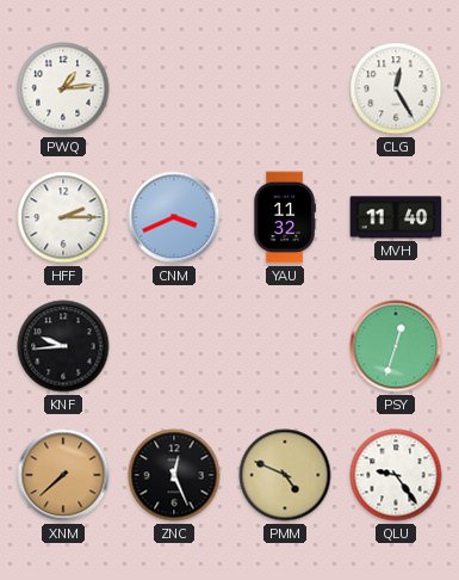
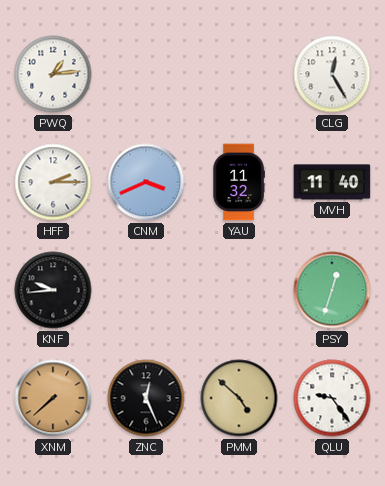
PMM: 4:49 -> 4:52 (239, 398)
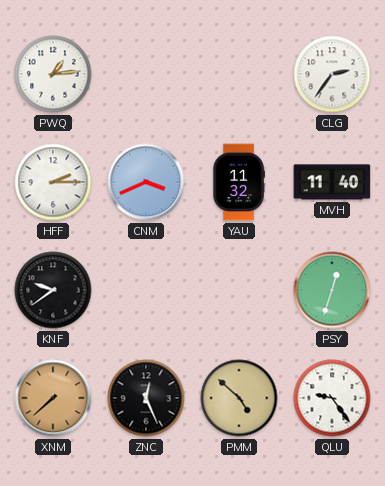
CLG: 12:25 -> 2:36 (332, 74)
KNF: 9:44 -> 9:39 (53, 290)
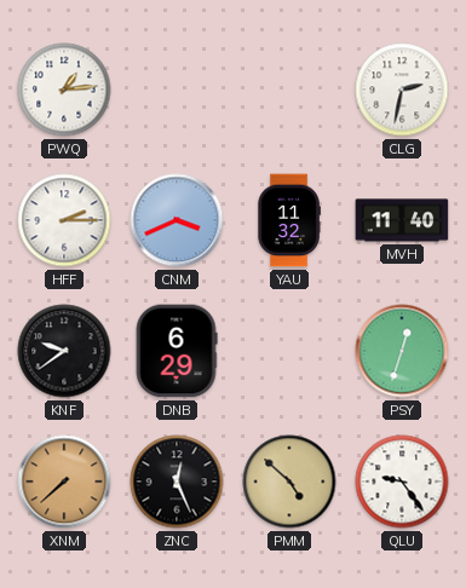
CLG: 2:36 -> 2:32 (402, 90)
DNB: none -> 6:29 (177, 351)
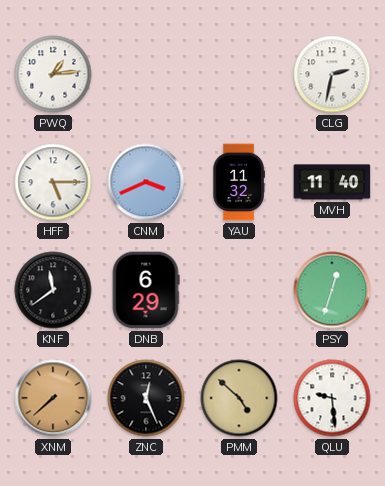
HFF: 2:15 -> 5:15 (53, 182)
KNF: 9:39 -> 11:39 (53, 290)
QLU: 9:24 -> 9:29 (332, 398)
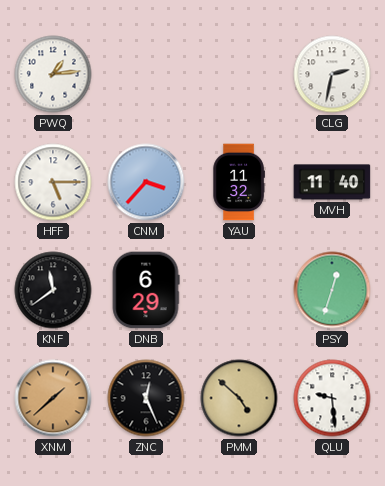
CNM: 3:41 -> 3:37 (146, 182)
XNM: 7:38 -> 1:38 (53, 398)
